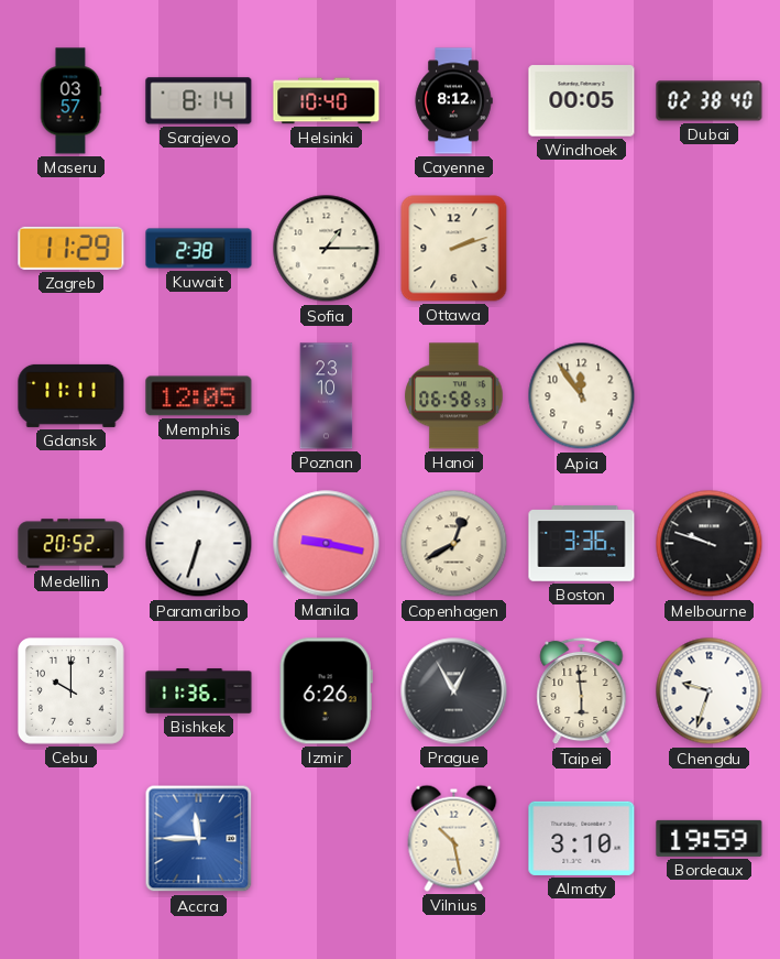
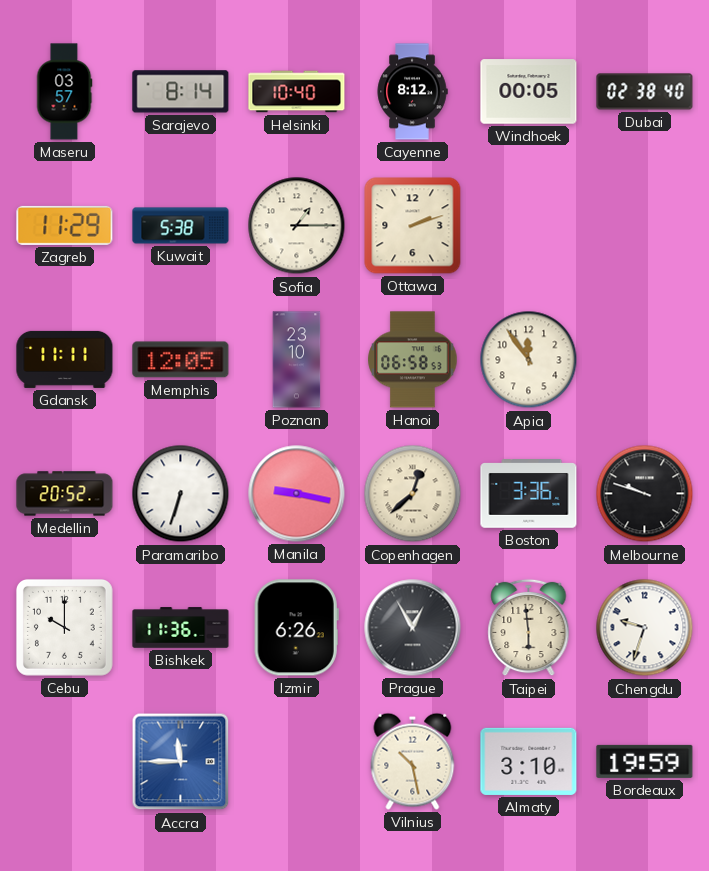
Kuwait: 2:38 -> 5:38 (181, 226)
Copenhagen: 12:40 -> 12:38 (413, 494)
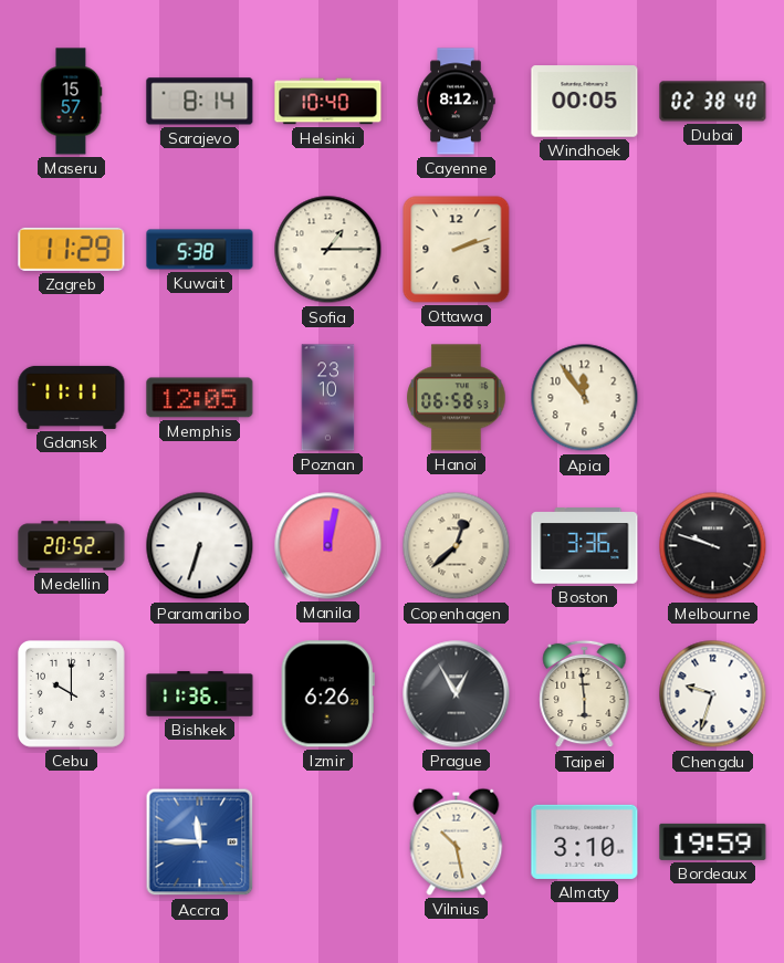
Maseru: 03:57 -> 15:57 (71, 102)
Manila: 9:17 -> 12:02 (328, 546)
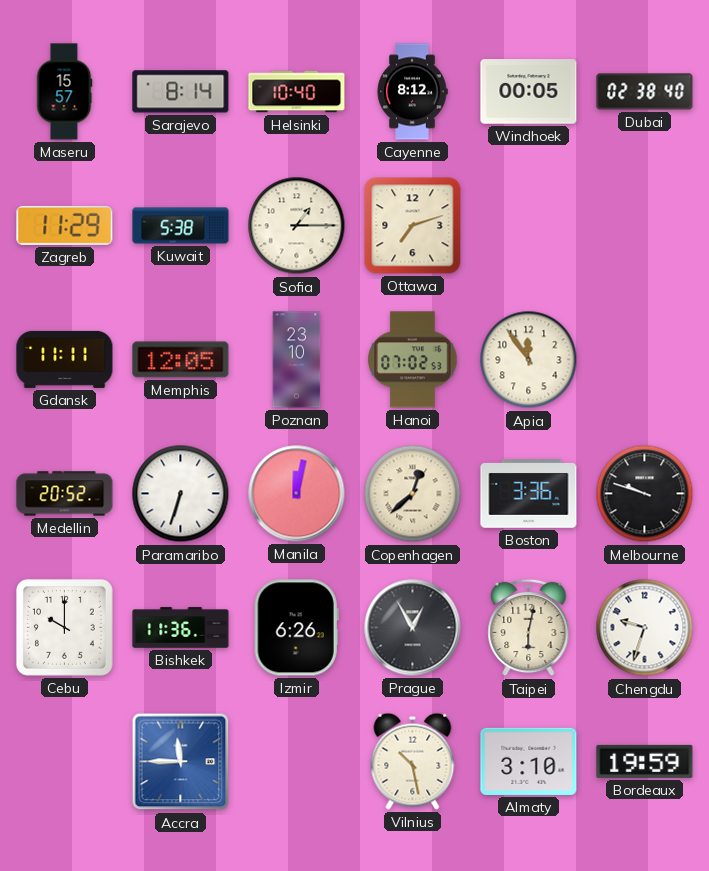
Ottawa: 2:12 -> 7:12 (413, 226)
Hanoi: 06:58 -> 07:02 (413, 360)
Taipei: 5:59 -> 6:02 (529, 628)
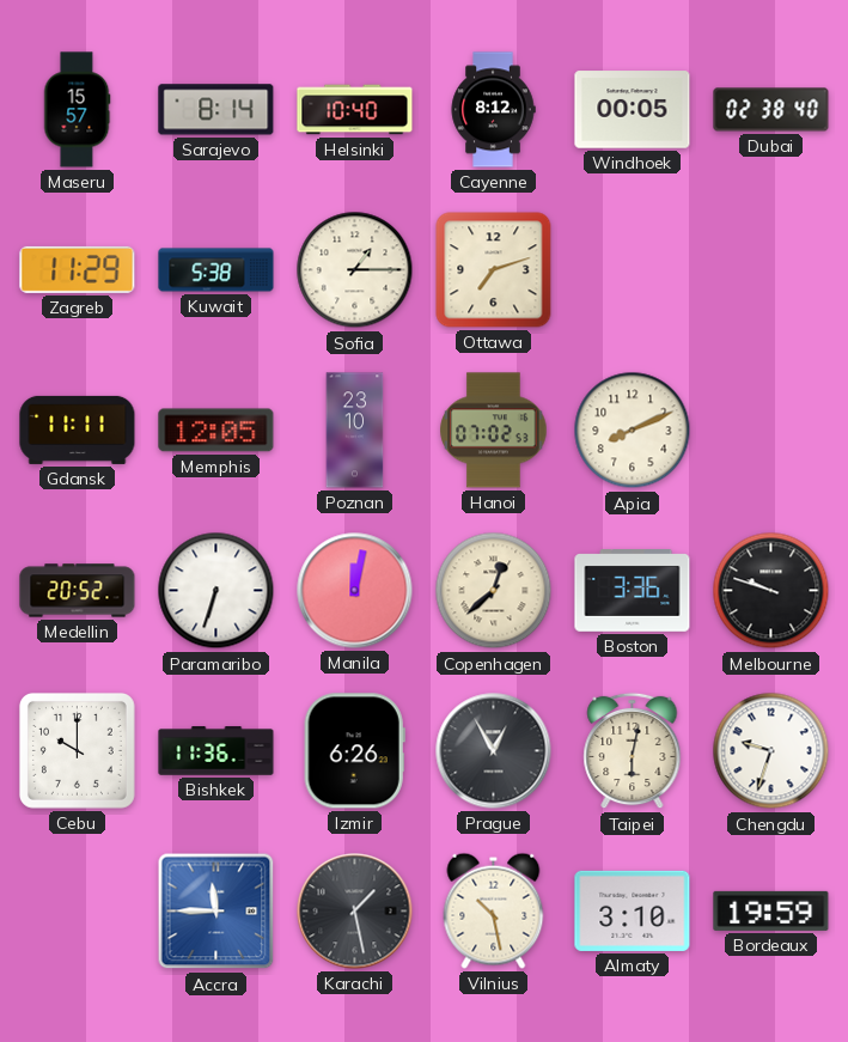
Apia: 11:54 -> 8:11 (633, 431)
Karachi: none -> 1:28 (355, 912)
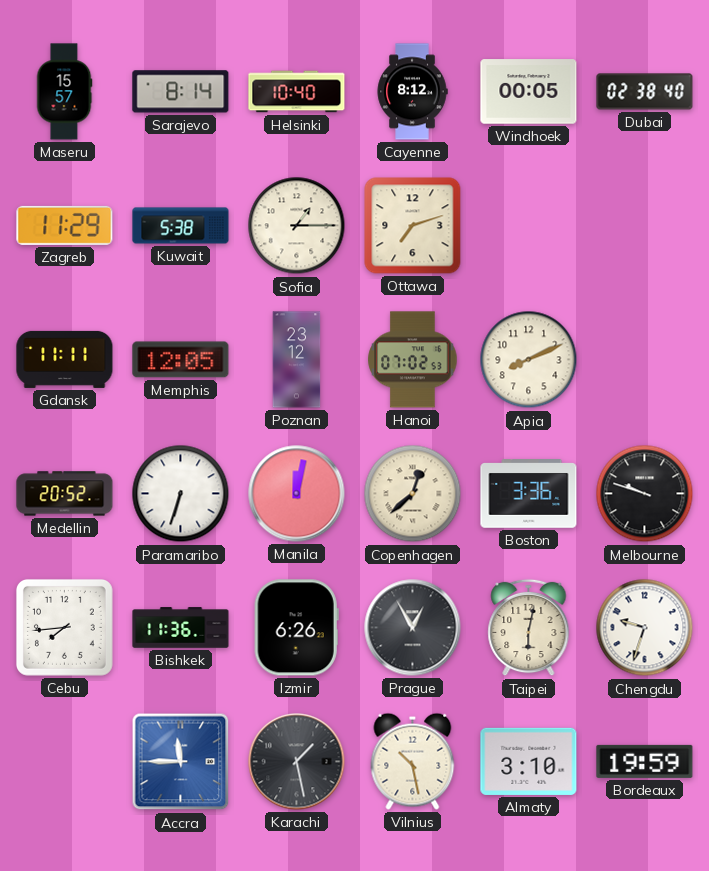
Poznan: 23:10 -> 23:12 (297, 360)
Cebu: 10:00 -> 7:44 (64, 627)
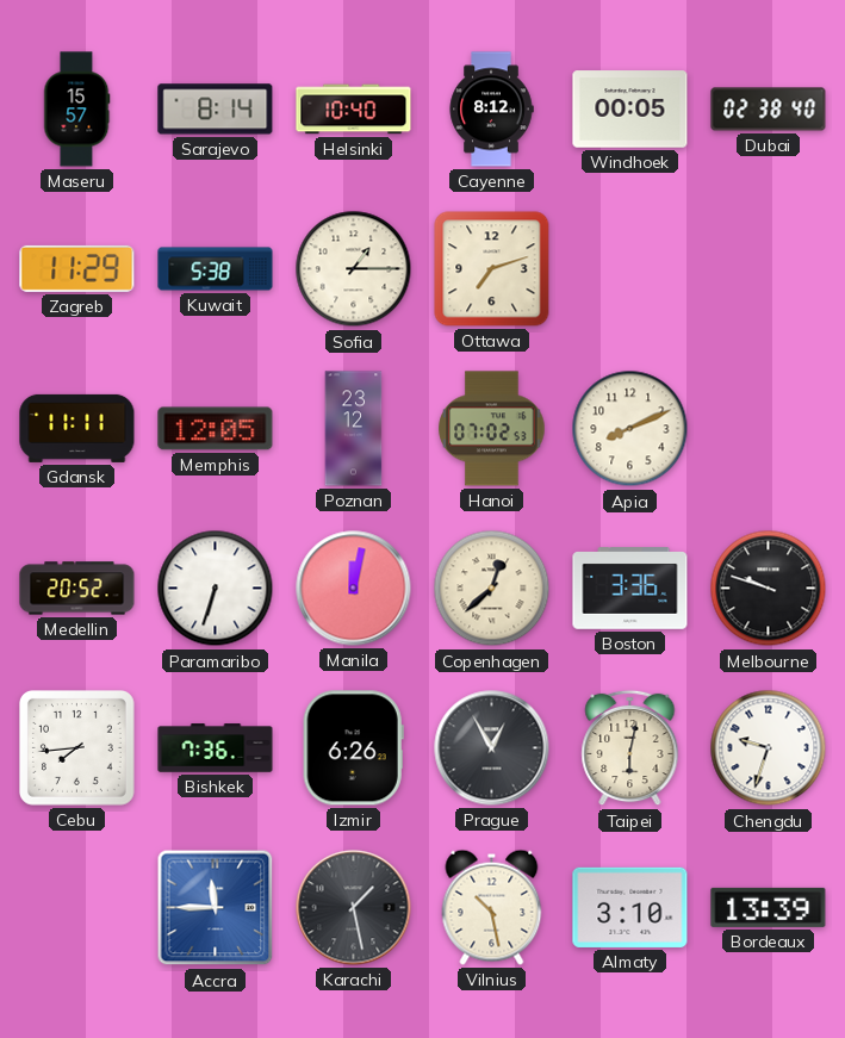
Bishkek: 11:36 -> 7:36 (216, 748)
Bordeaux: 19:59 -> 13:39 (769, 907)
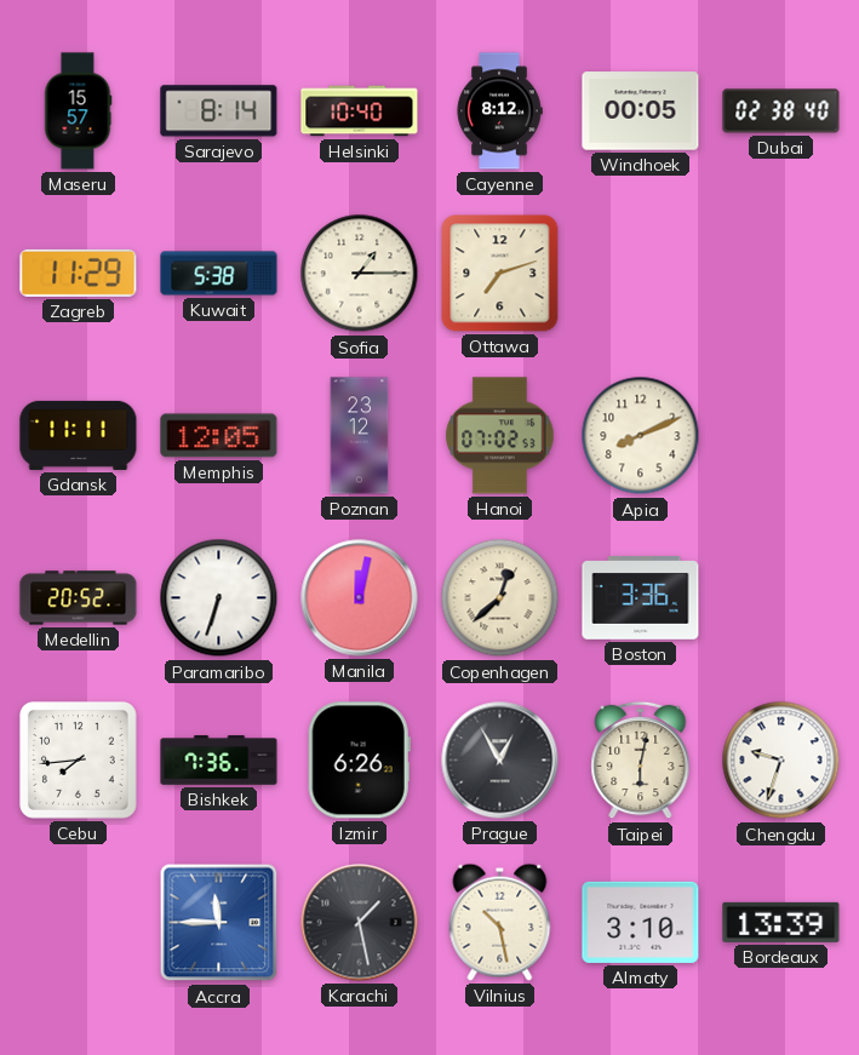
Melbourne: 9:48 -> none (769, 589)
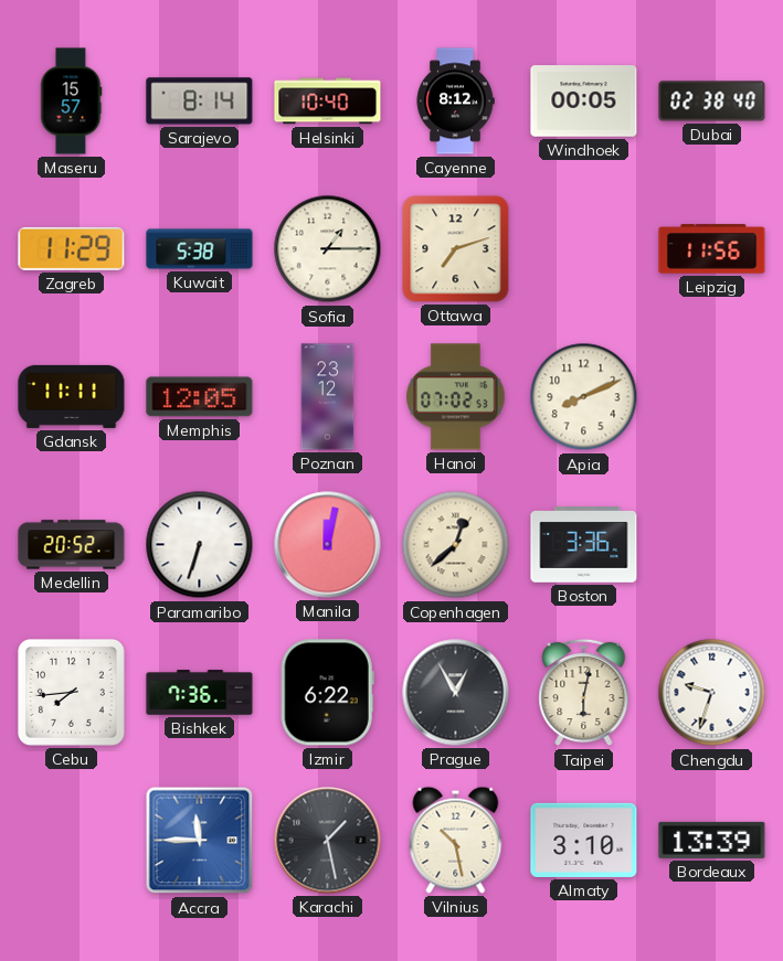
Leipzig: none -> 11:56 (712, 249)
Izmir: 6:26 -> 6:22 (327, 693)
